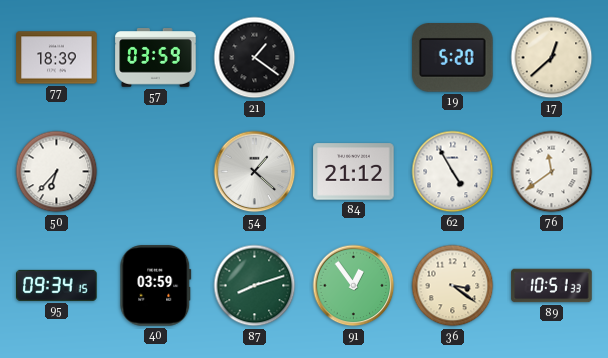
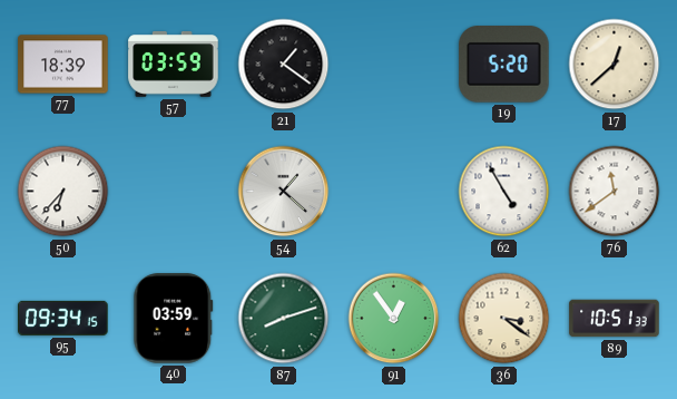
84: 21:12 -> none (354, 172)
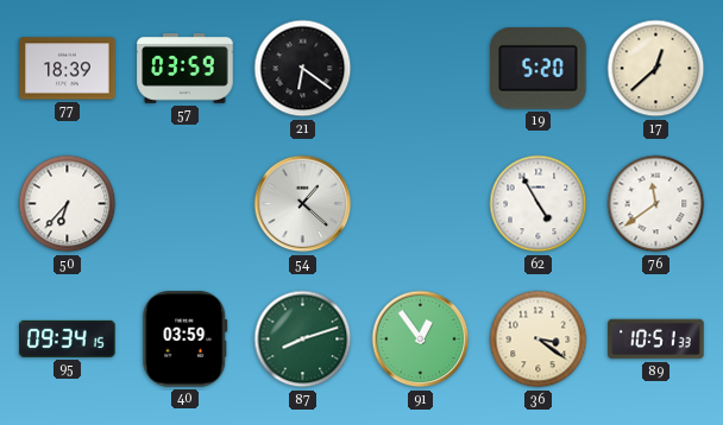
21: 1:21 -> 6:21 (303, 69)
